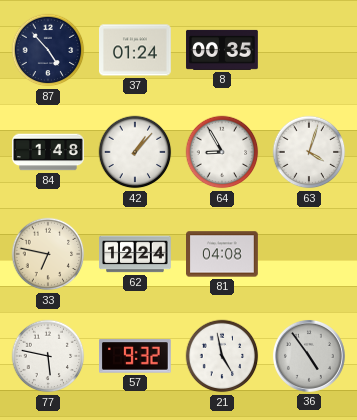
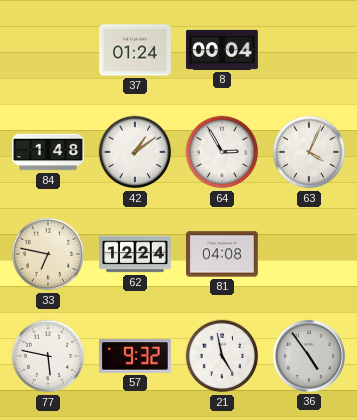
87: 4:53 -> none (48, 50)
8: 00:35 -> 00:04 (222, 50)
42: 1:07 -> 1:09 (135, 152)
64: 8:55 -> 2:55 (222, 152)
63: 4:03 -> 4:04 (309, 152)
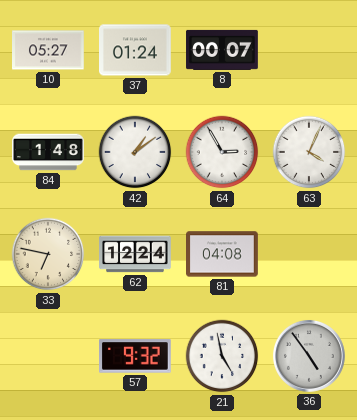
10: none -> 05:27 (49, 50)
8: 00:04 -> 00:07 (222, 50)
77: 5:47 -> none (48, 356)
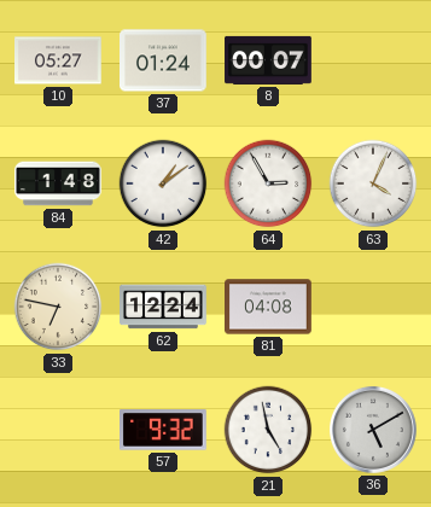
36: 4:54 -> 5:10 (373, 430)
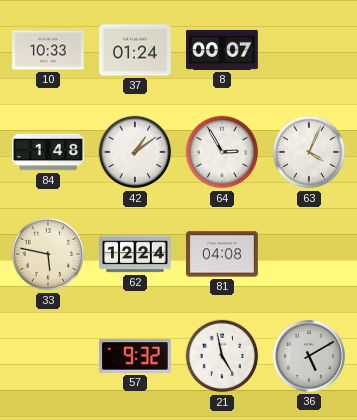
10: 05:27 -> 10:33 (49, 50)
33: 6:47 -> 5:47 (48, 254)
